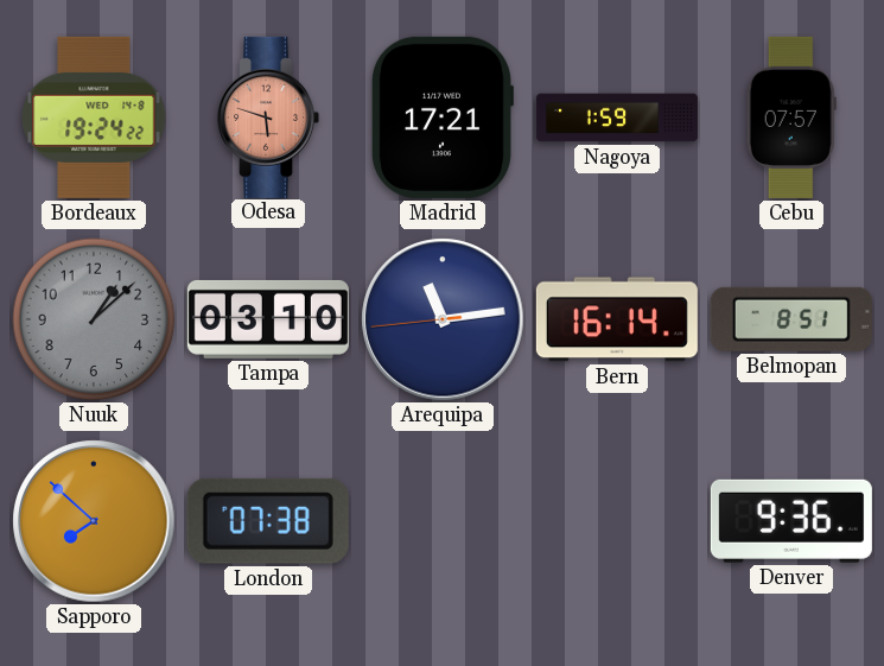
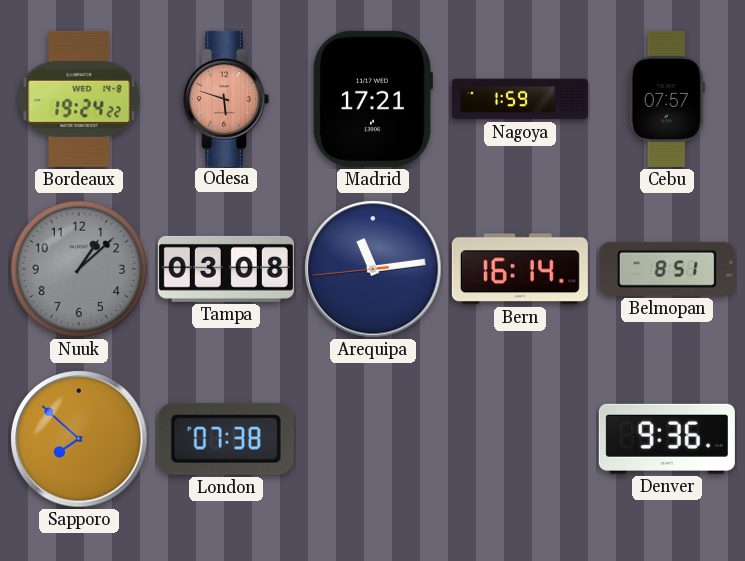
Tampa: 03:10 -> 03:08 (226, 269)
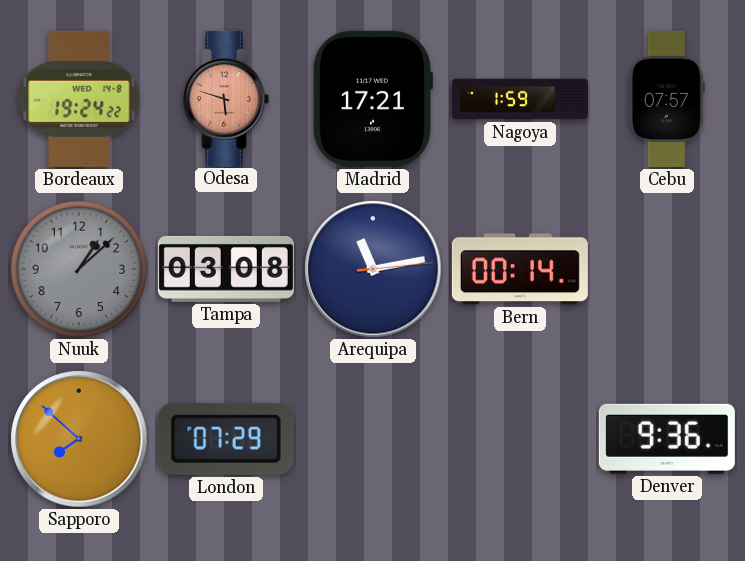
Arequipa: 11:13:44 -> 11:13:14 (373, 269)
Bern: 16:14 -> 00:14 (520, 269)
Belmopan: 8:51 -> none (667, 269)
London: 07:38 -> 07:29 (226, 439)
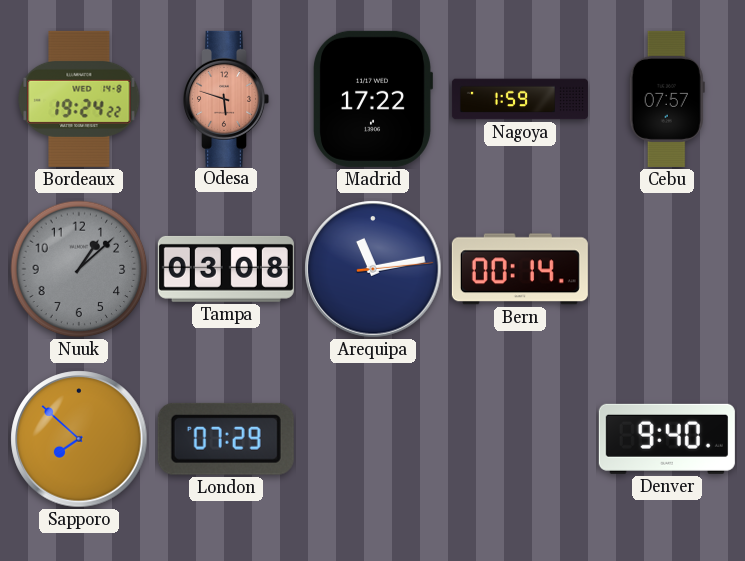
Madrid: 17:21 -> 17:22 (372, 99)
Denver: 9:36 -> 9:40 (667, 439)
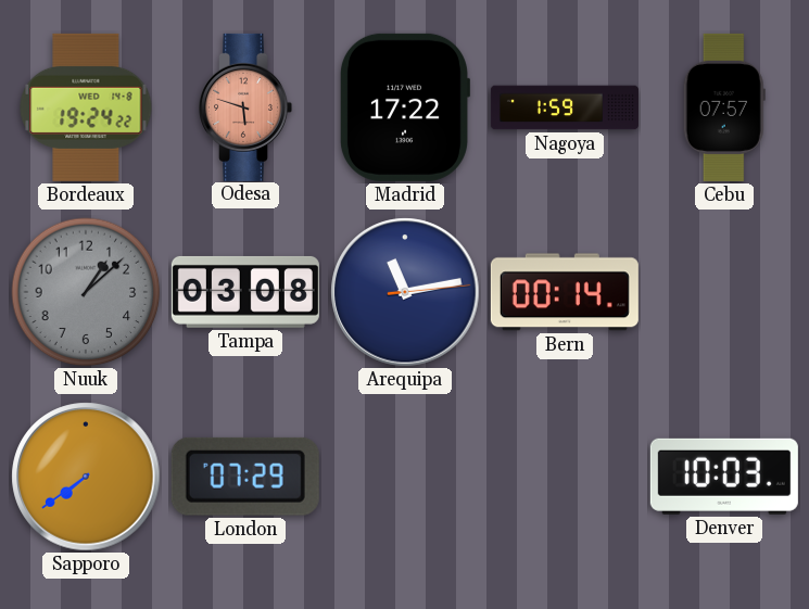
Sapporo: 7:52 -> 7:39 (86, 477)
Denver: 9:40 -> 10:03 (724, 477)
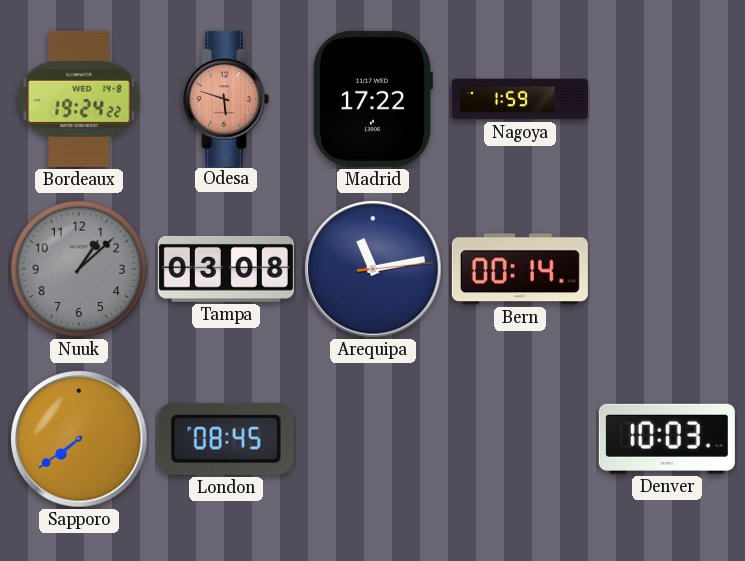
Cebu: 07:57 -> none (724, 107)
London: 07:29 -> 08:45 (226, 439)
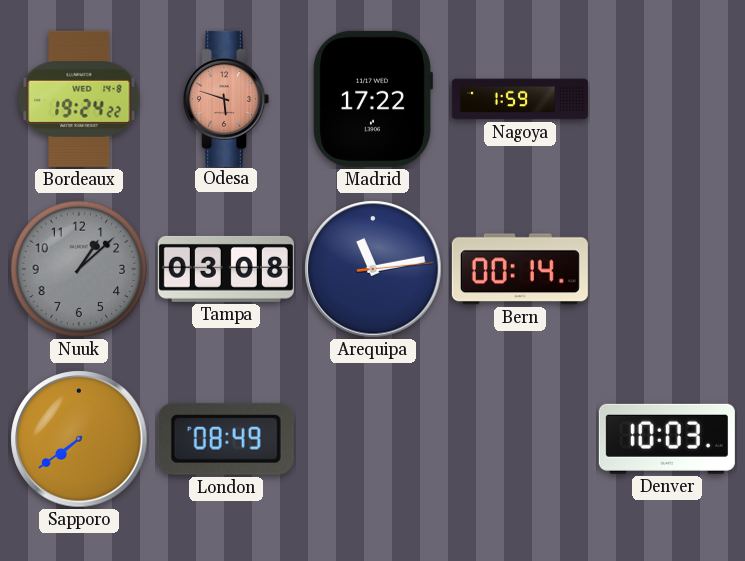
London: 08:45 -> 08:49 (226, 439)
